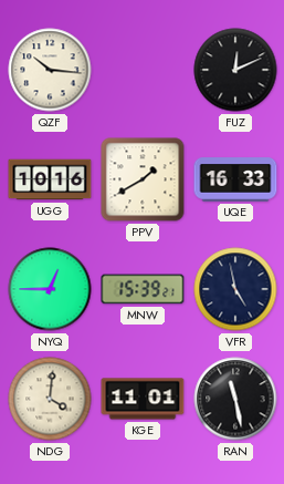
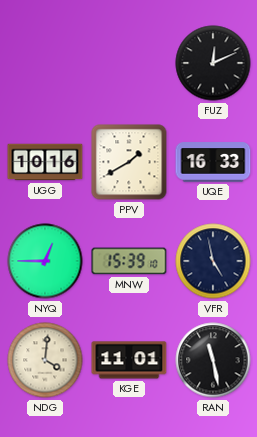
QZF: 10:16 -> none (50, 70)
MNW: 15:39:21 -> 15:39:10 (129, 261)
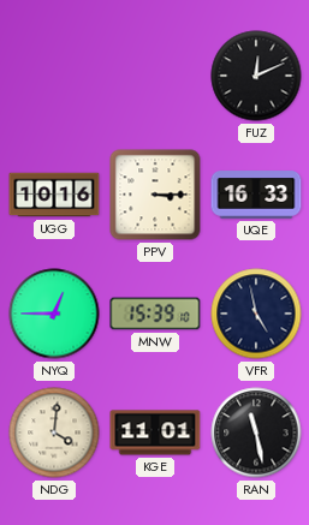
PPV: 1:40 -> 3:15 (155, 195)
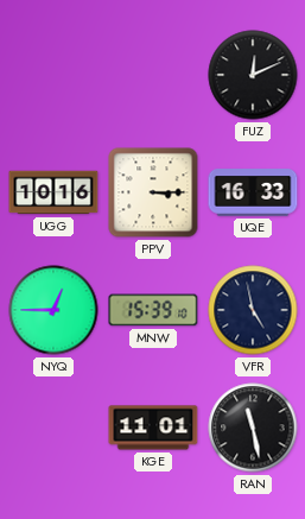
NDG: 4:01 -> none (54, 432)
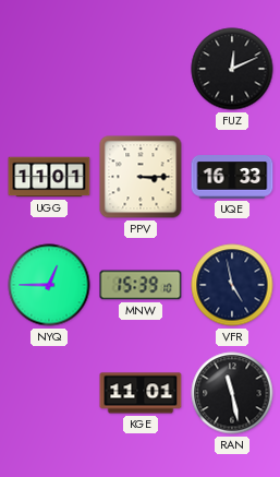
UGG: 10:16 -> 11:01 (49, 177)
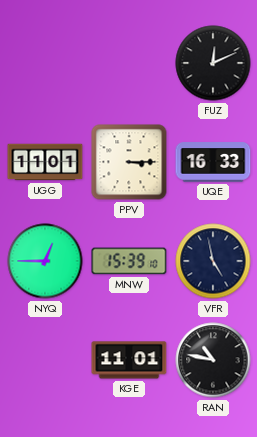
RAN: 11:28 -> 10:47 (213, 360)
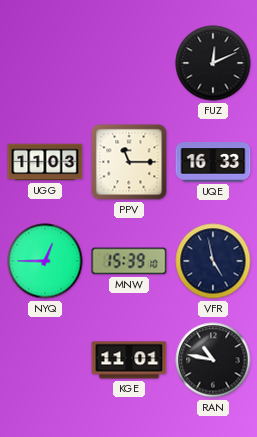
UGG: 11:01 -> 11:03 (45, 162)
PPV: 3:15 -> 11:15 (129, 162)
